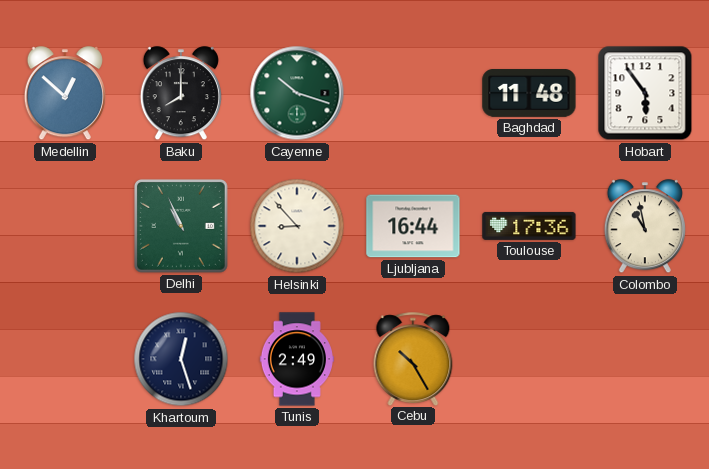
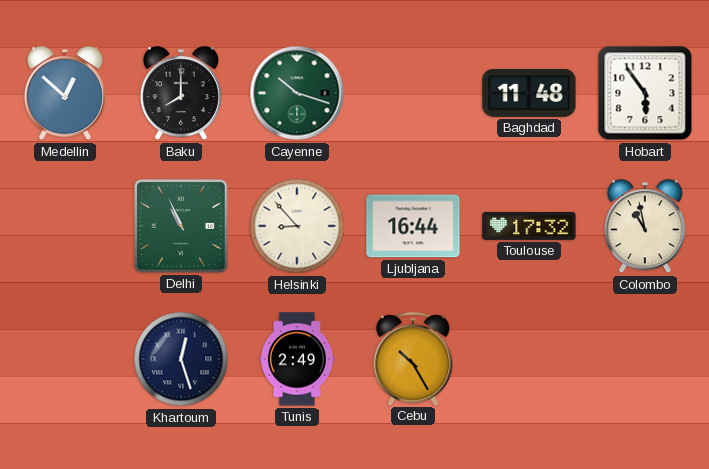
Toulouse: 17:36 -> 17:32 (529, 226)
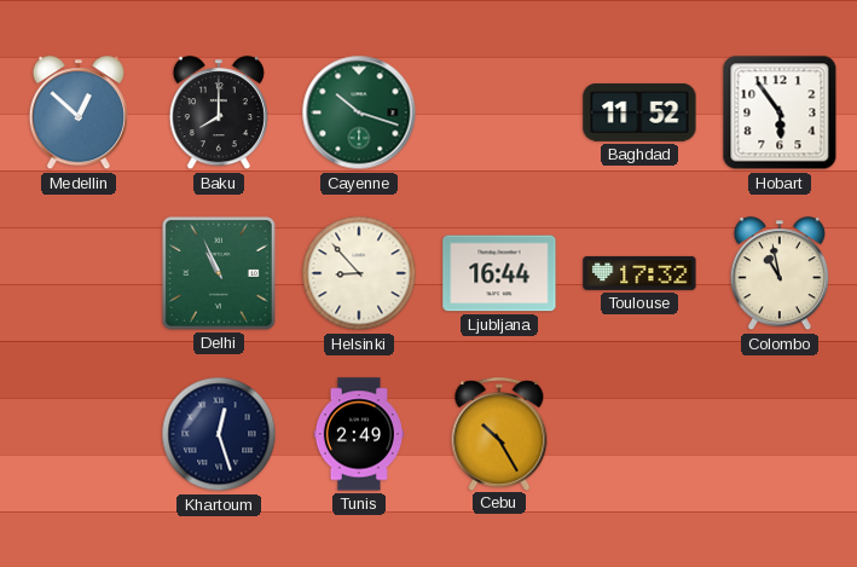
Baghdad: 11:48 -> 11:52 (639, 114)
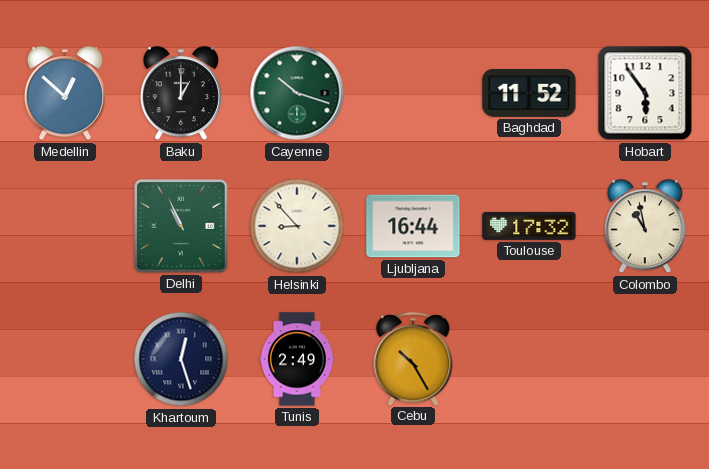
Baku: 8:00 -> 1:00 (181, 94)
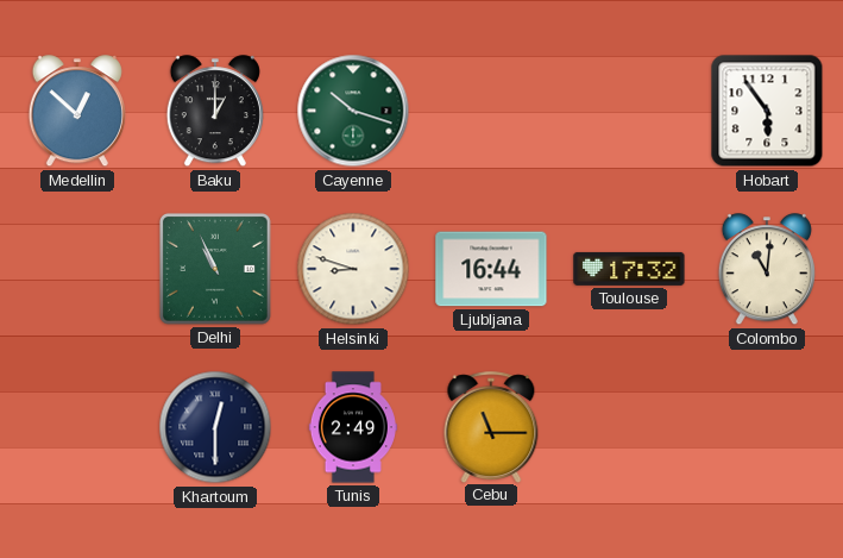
Baghdad: 11:52 -> none (529, 94)
Helsinki: 8:53 -> 8:48 (353, 269)
Colombo: 10:58 -> 11:01 (767, 270)
Khartoum: 12:27 -> 12:30 (215, 427)
Cebu: 10:25 -> 11:15 (491, 427)
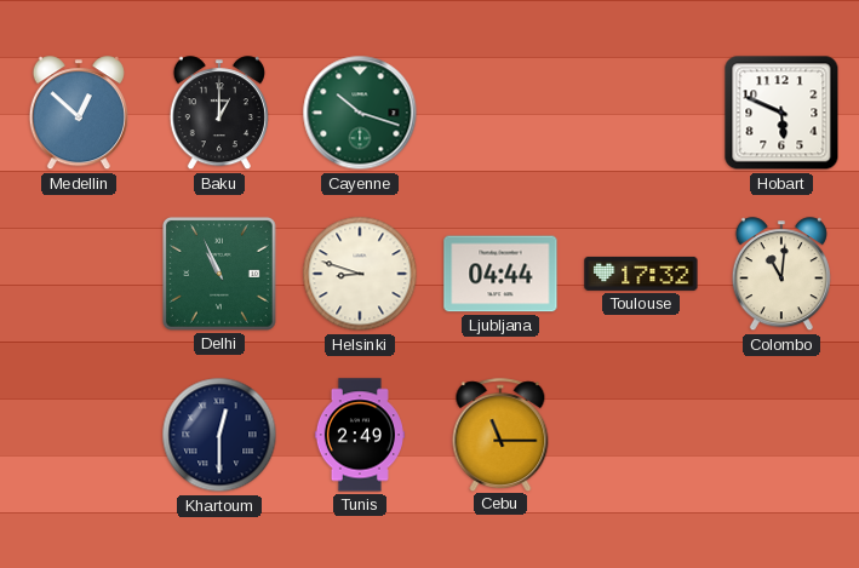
Hobart: 5:54 -> 5:49 (781, 113)
Ljubljana: 16:44 -> 04:44 (500, 274)
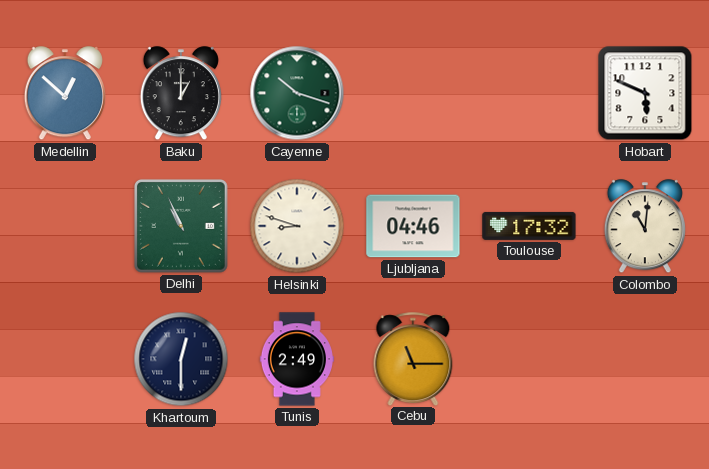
Ljubljana: 04:44 -> 04:46 (413, 226)
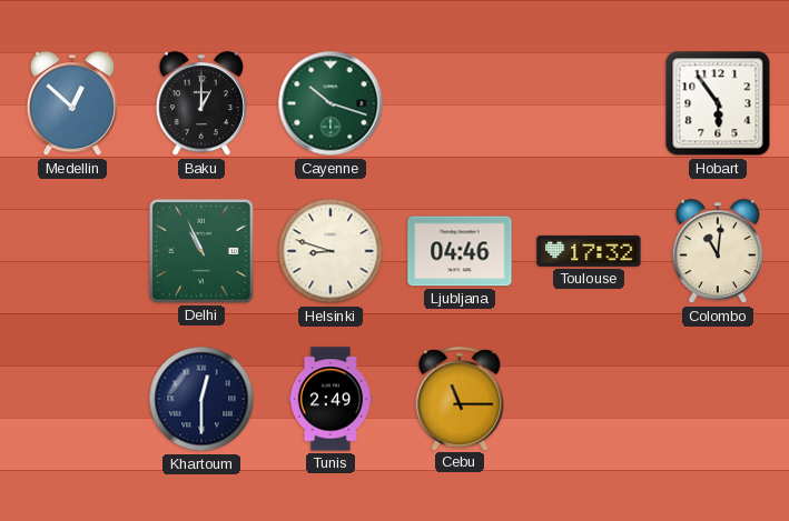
Hobart: 5:49 -> 5:54 (718, 103)
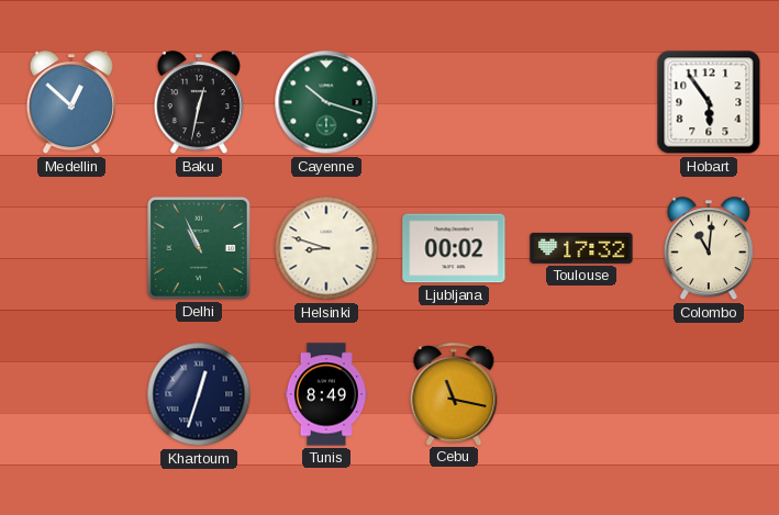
Baku: 1:00 -> 12:32 (199, 103)
Ljubljana: 04:46 -> 00:02 (454, 248)
Khartoum: 12:30 -> 12:33 (199, 394)
Tunis: 2:49 -> 8:49 (326, 394)
Cebu: 11:15 -> 11:17 (454, 394)
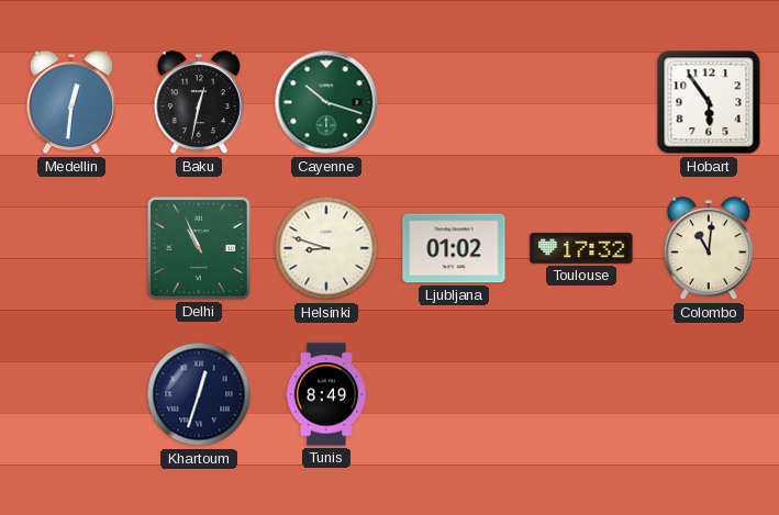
Medellin: 12:52 -> 12:31 (71, 103)
Ljubljana: 00:02 -> 01:02 (454, 248)
Cebu: 11:17 -> none (454, 394)
